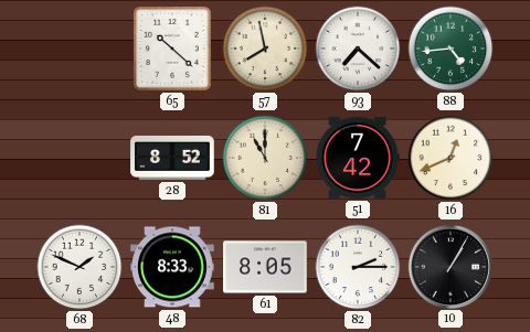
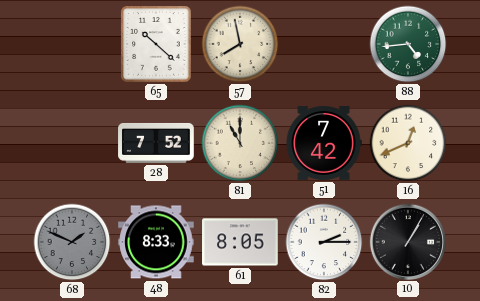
93: 7:22 -> none (358, 49)
28: 8:52 -> 7:52 (156, 143)
68 dial: white -> grey (72, 242)
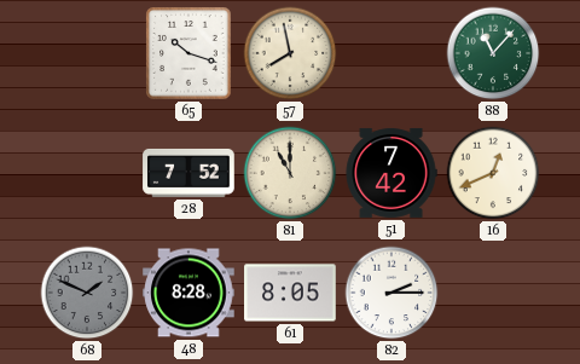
65: 10:22 -> 10:18 (188, 53)
88: 4:44 -> 11:07 (493, 53)
48: 8:33 -> 8:28 (188, 293)
10: 1:05 -> none (407, 241)
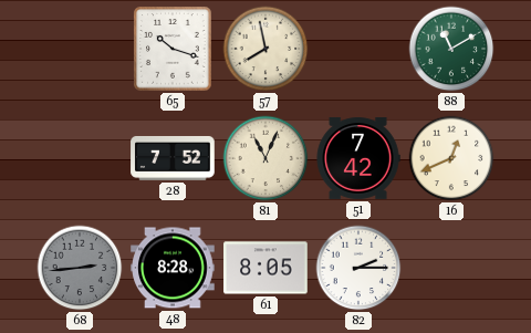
88: 11:07 -> 11:10 (451, 49)
81: 11:00 -> 11:04 (265, 158)
68: 1:49 -> 2:44 (80, 268)
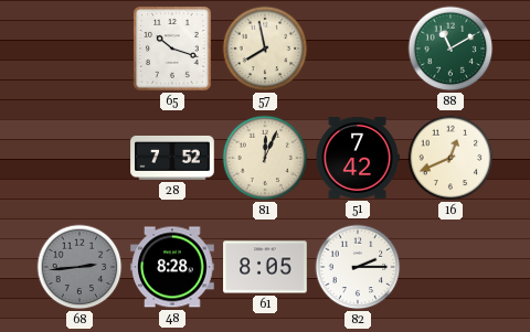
81: 11:04 -> 12:04 (265, 158)
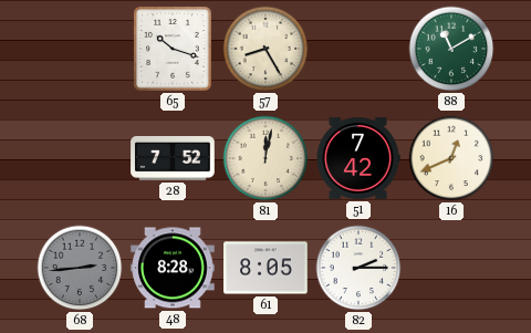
57: 7:58 -> 8:25 (265, 49)
81: 12:04 -> 12:02 (265, 158)
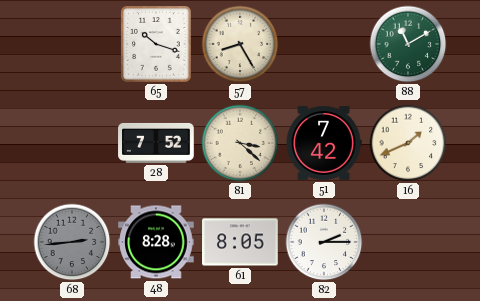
81: 12:02 -> 3:22 (240, 143)
16: 12:41 -> 1:41 (408, 143)
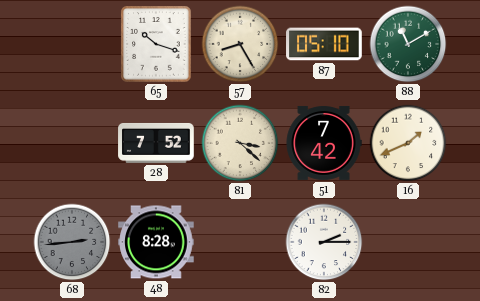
87: none -> 05:10 (324, 44)
61: 8:05 -> none (240, 242)
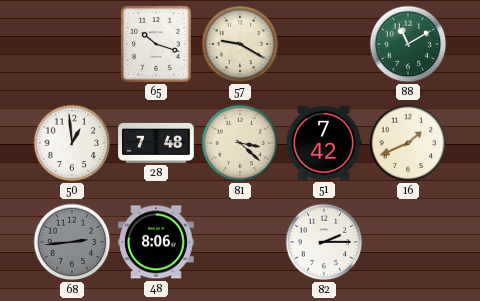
57: 8:25 -> 9:20 (240, 44)
87: 05:10 -> none (324, 44)
50: none -> 12:59 (72, 143)
28: 7:52 -> 7:48 (156, 143)
48: 8:28 -> 8:06 (156, 242)
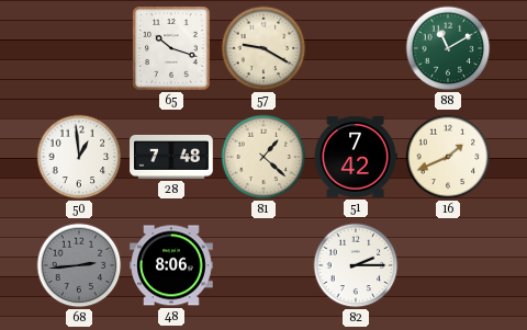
81: 3:22 -> 1:22 (263, 157)
